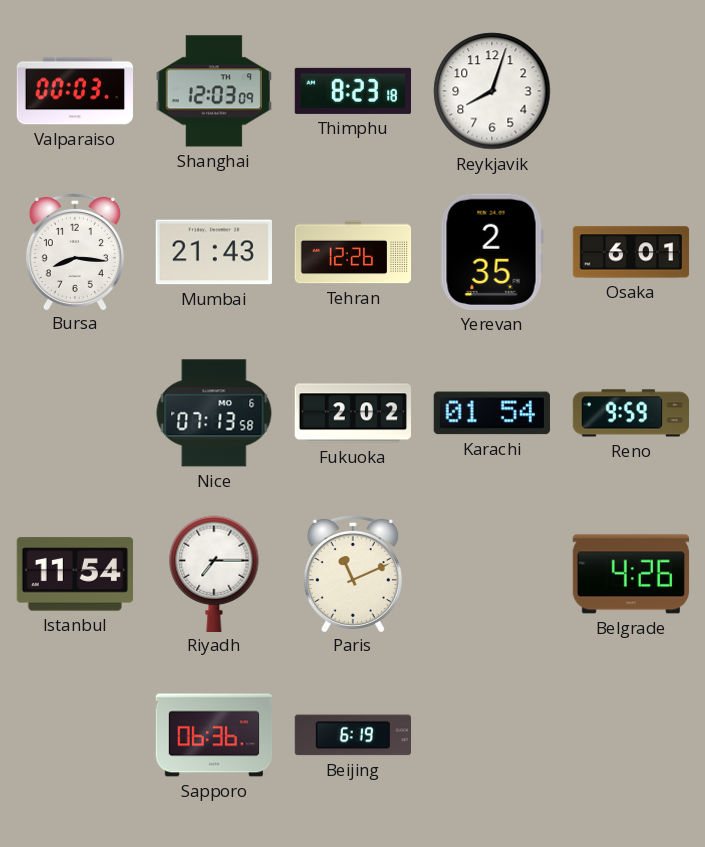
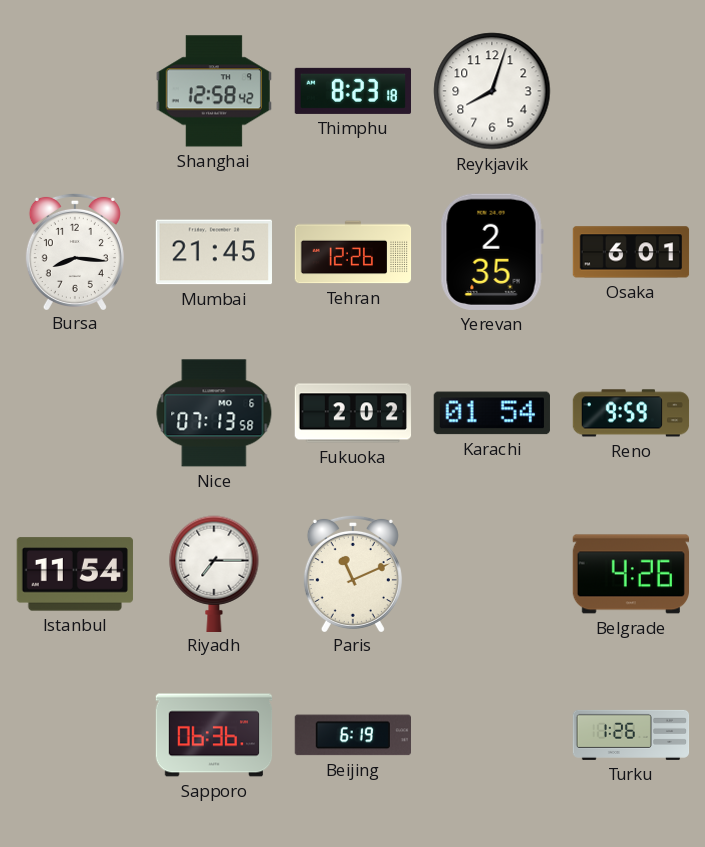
Valparaiso: 00:03 -> none (75, 91)
Shanghai: 12:03 -> 12:58 (214, 91)
Mumbai: 21:43 -> 21:45 (213, 252)
Turku: none -> 1:26 (631, 735)
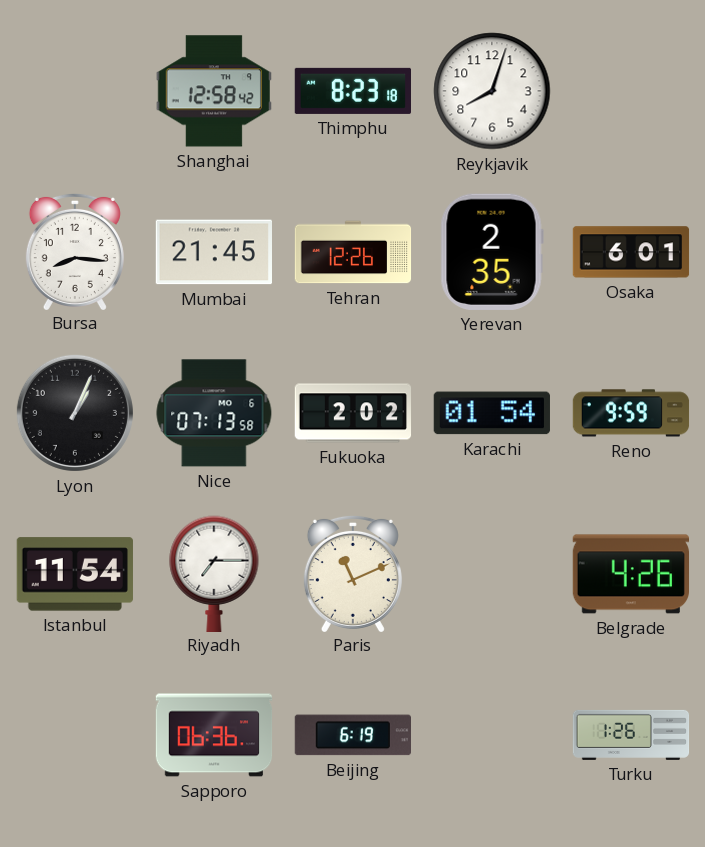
Lyon: none -> 1:04 (75, 413)
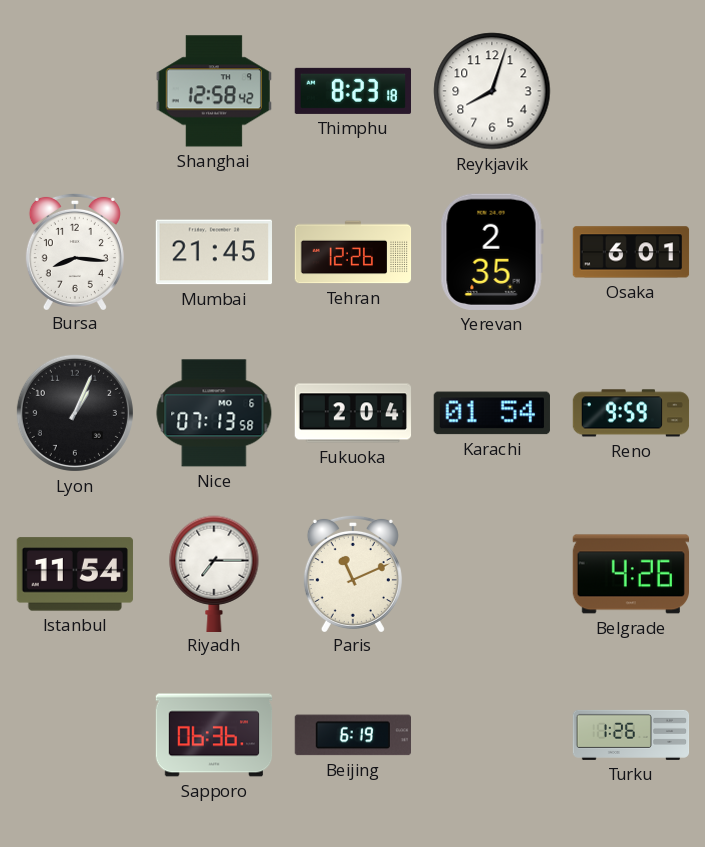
Fukuoka: 2:02 -> 2:04 (353, 413)
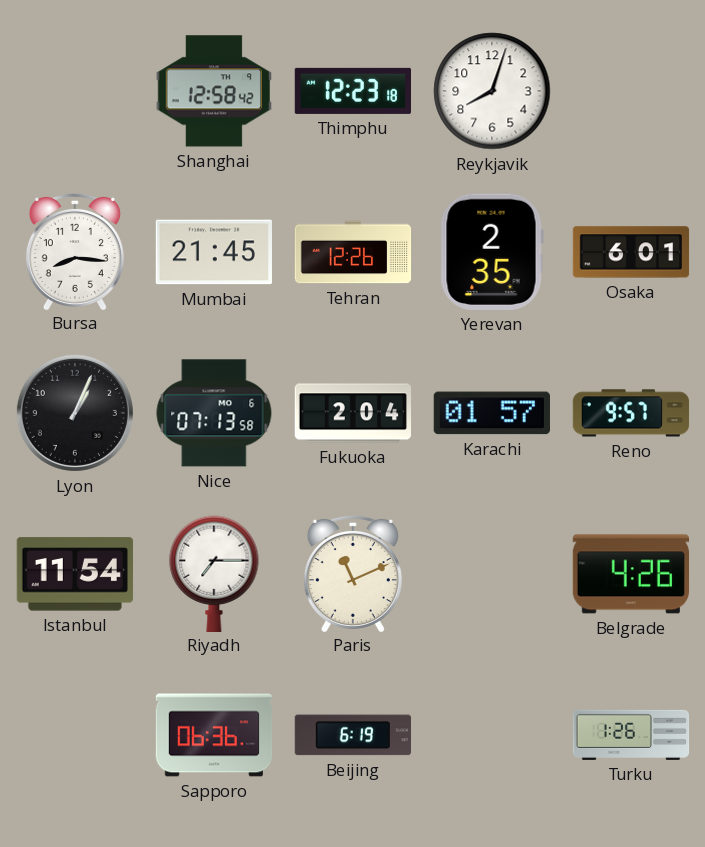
Thimphu: 8:23 -> 12:23 (352, 91)
Karachi: 01:54 -> 01:57 (492, 413)
Reno: 9:59 -> 9:57 (631, 413)
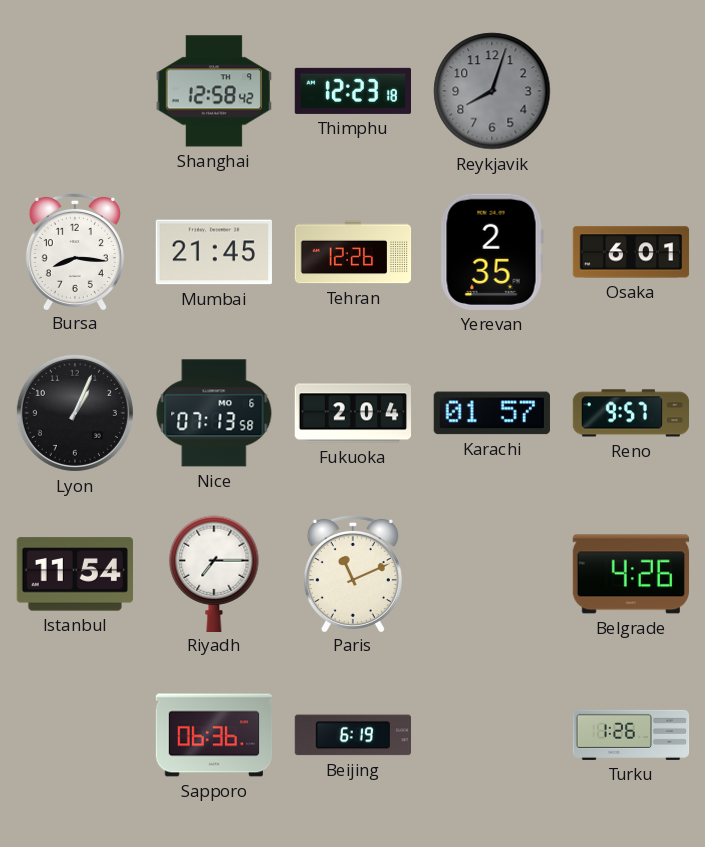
Reykjavik dial: white -> grey (492, 91)
